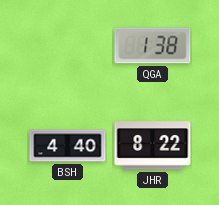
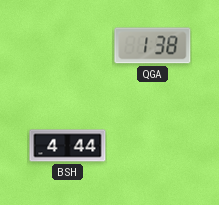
BSH: 4:40 -> 4:44 (68, 146)
JHR: 8:22 -> none (153, 146)
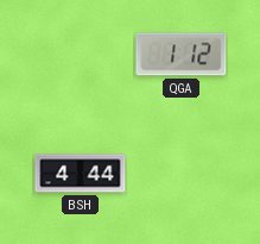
QGA: 1:38 -> 1:12 (182, 55)
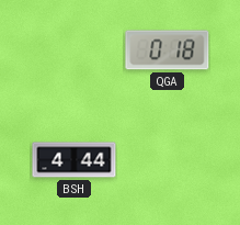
QGA: 1:12 -> 0:18 (168, 50)
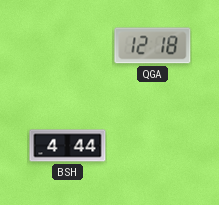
QGA: 0:18 -> 12:18 (153, 46)
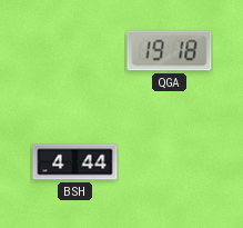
QGA: 12:18 -> 19:18 (170, 51)
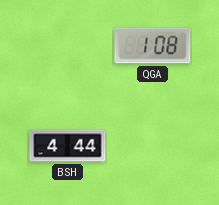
QGA: 19:18 -> 1:08 (153, 46)
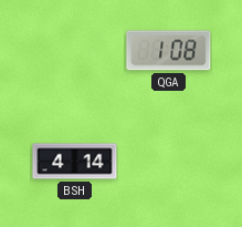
BSH: 4:44 -> 4:14 (75, 162)
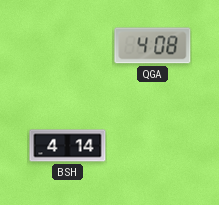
QGA: 1:08 -> 4:08 (153, 46)
